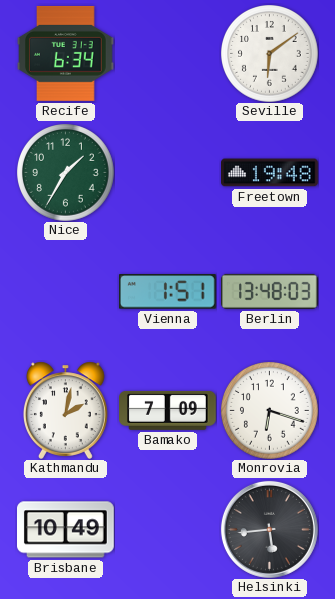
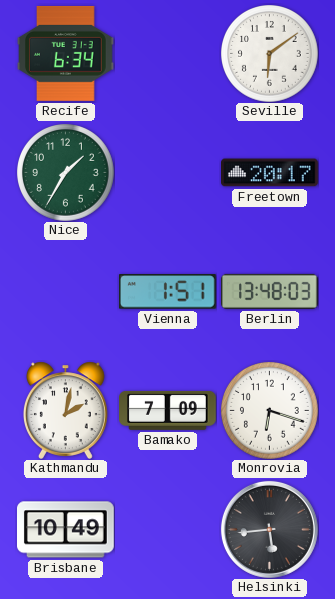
Freetown: 19:48 -> 20:17 (270, 173)
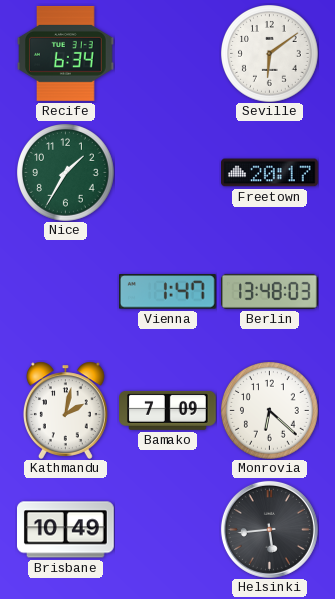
Vienna: 1:51 -> 1:47 (167, 292)
Monrovia: 6:18 -> 6:22 (270, 411)
